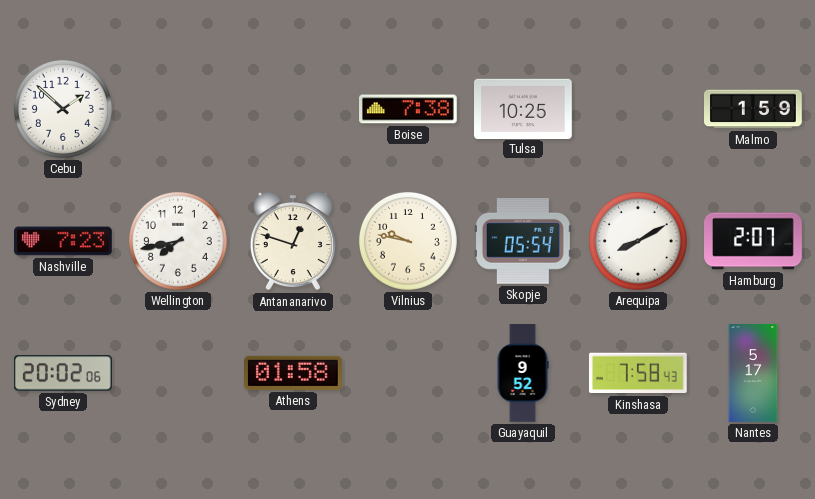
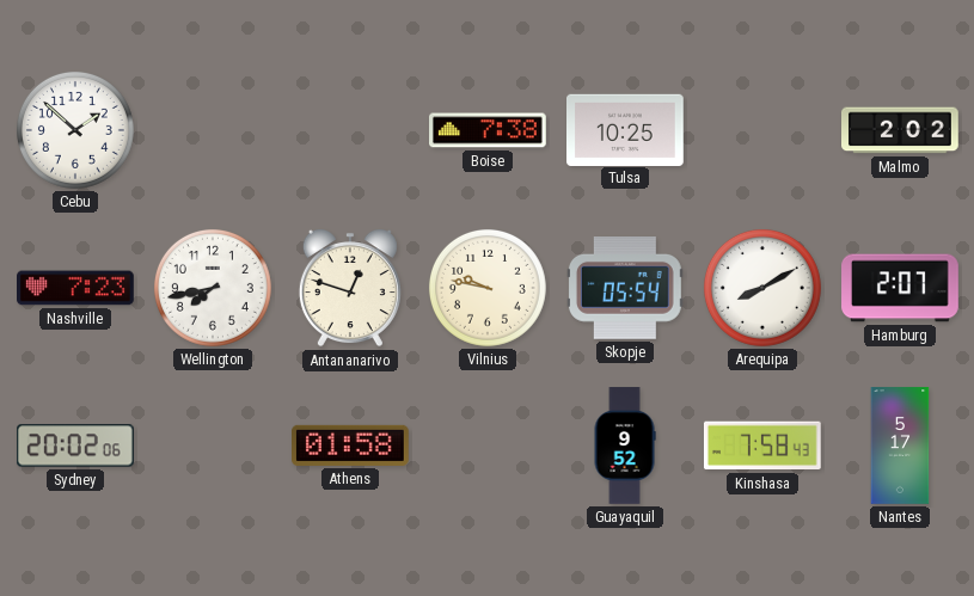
Malmo: 1:59 -> 2:02 (901, 130)
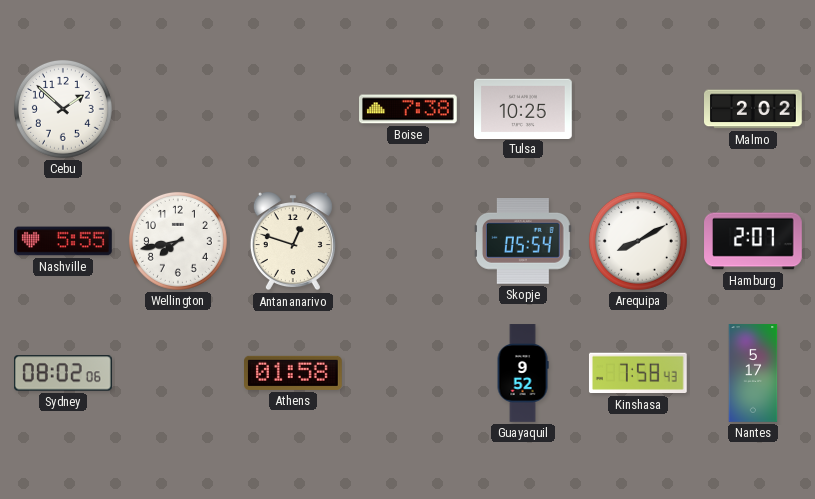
Nashville: 7:23 -> 5:55 (64, 241)
Vilnius: 9:47 -> none (488, 288)
Sydney: 20:02 -> 08:02 (64, 373)
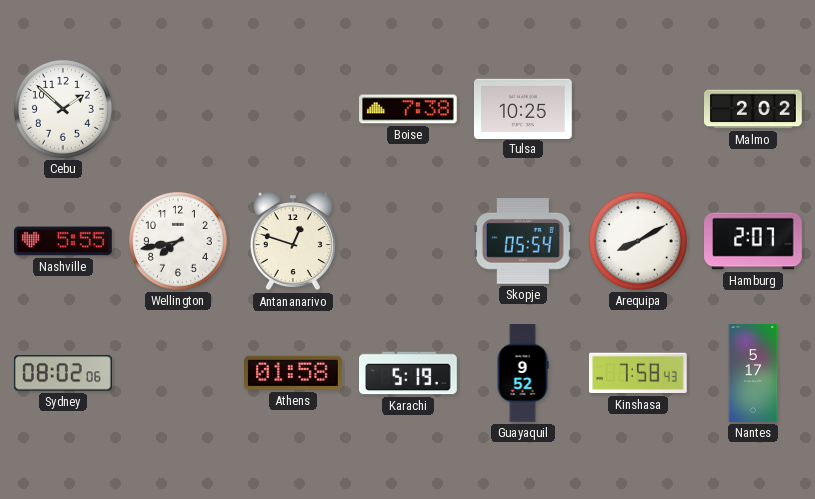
Karachi: none -> 5:19 (408, 373)
